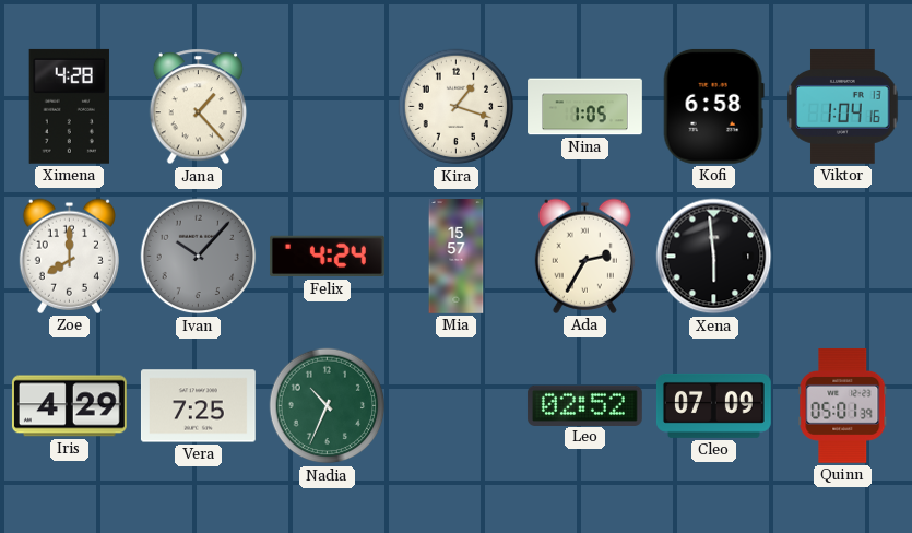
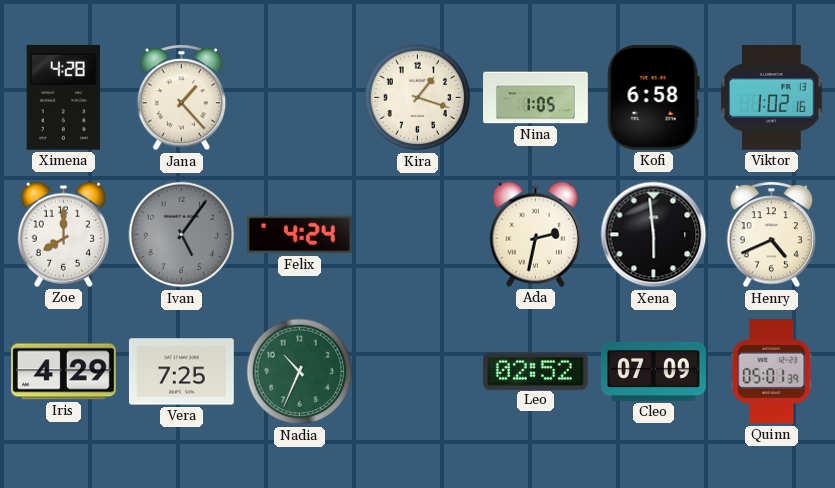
Viktor: 1:04 -> 1:02 (772, 97)
Ivan: 10:07 -> 5:06 (182, 235)
Mia: 15:57 -> none (457, 257)
Ada: 2:35 -> 2:32 (535, 234)
Henry: none -> 4:41 (772, 235)
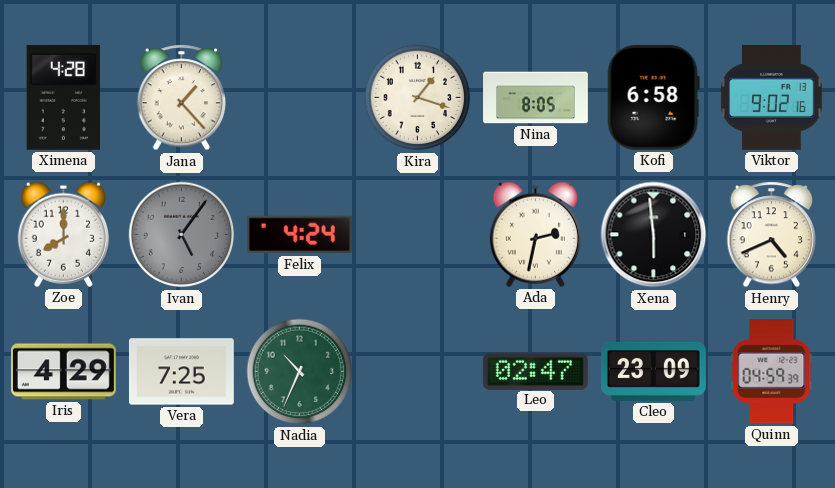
Nina: 1:05 -> 8:05 (536, 98)
Viktor: 1:02 -> 9:02 (772, 97)
Leo: 02:52 -> 02:47 (535, 371)
Cleo: 07:09 -> 23:09 (654, 371)
Quinn: 05:01 -> 04:59 (772, 371)
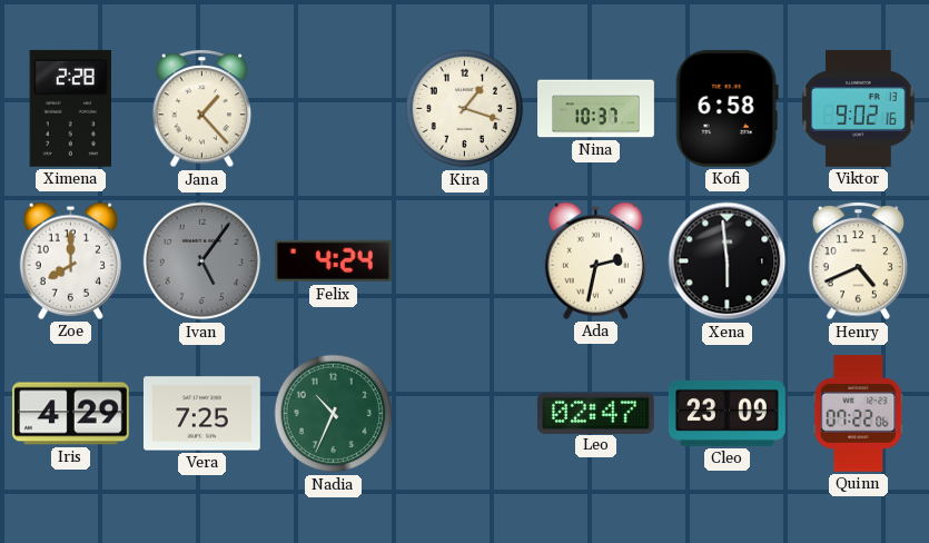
Ximena: 4:28 -> 2:28 (70, 108)
Nina: 8:05 -> 10:37 (596, 109)
Quinn: 04:59 -> 07:22 (859, 413)
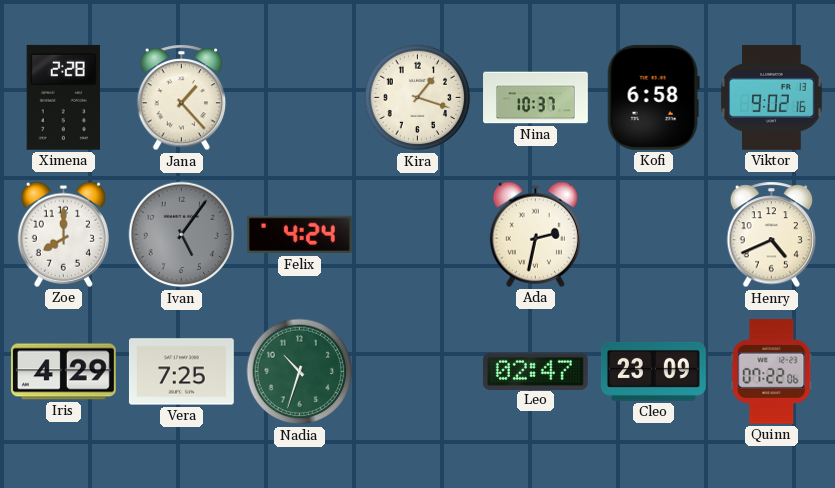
Xena: 5:59 -> none (728, 261)
Nadia: 10:34 -> 10:33 (300, 372)
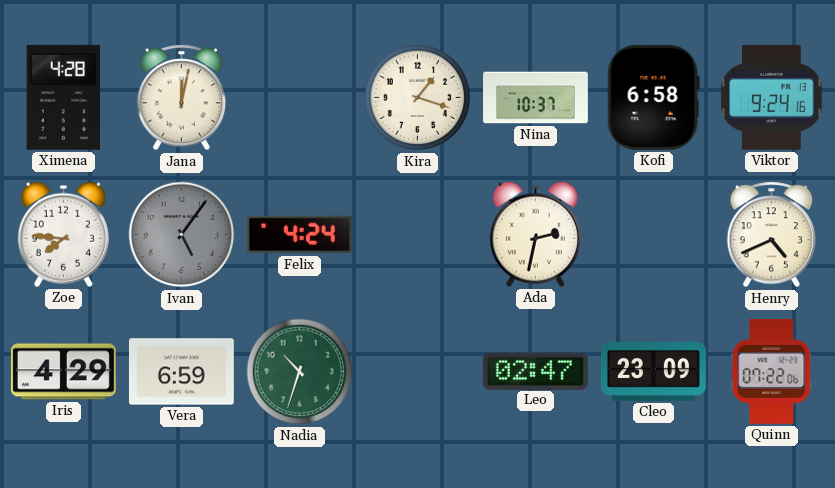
Ximena: 2:28 -> 4:28 (63, 97)
Jana: 1:23 -> 12:02 (182, 98)
Viktor: 9:02 -> 9:24 (772, 97)
Zoe: 8:00 -> 7:46 (63, 234)
Vera: 7:25 -> 6:59 (181, 372)
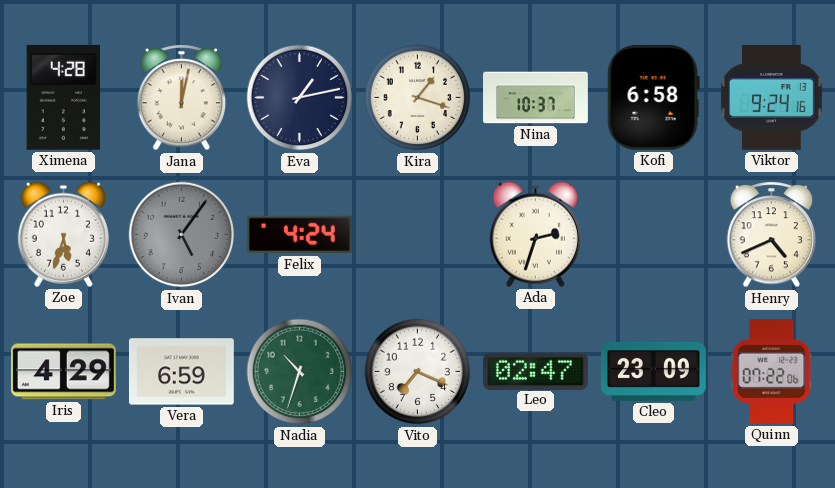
Eva: none -> 1:13 (300, 98)
Zoe: 7:46 -> 5:33 (63, 234)
Ada: 2:32 -> 2:33 (535, 234)
Vito: none -> 7:19 (418, 372)
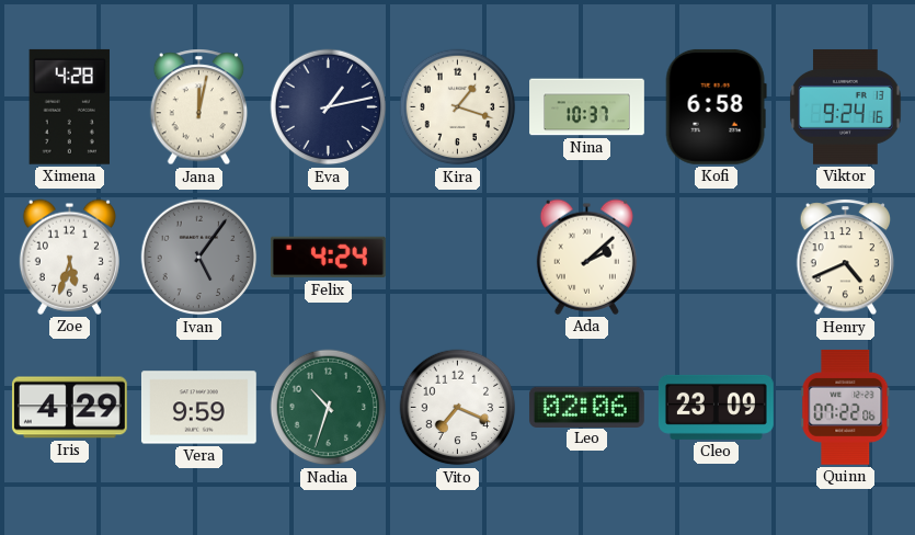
Ada: 2:33 -> 2:08 (586, 257)
Vera: 6:59 -> 9:59 (198, 408)
Leo: 02:47 -> 02:06 (586, 407)
